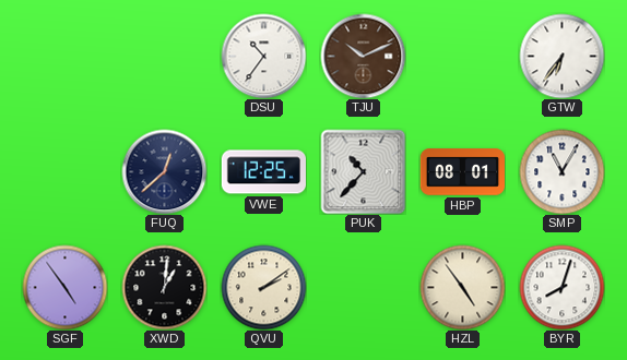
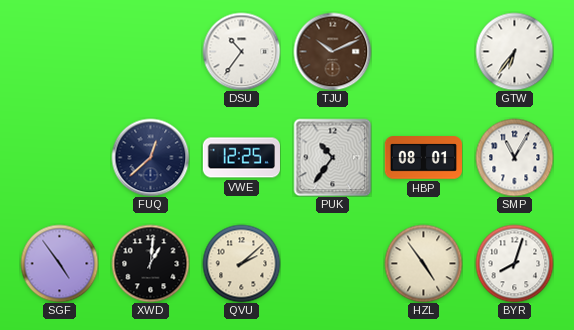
PUK: 10:37 -> 10:36 (332, 157)
QVU: 2:09 -> 2:08 (241, 263)
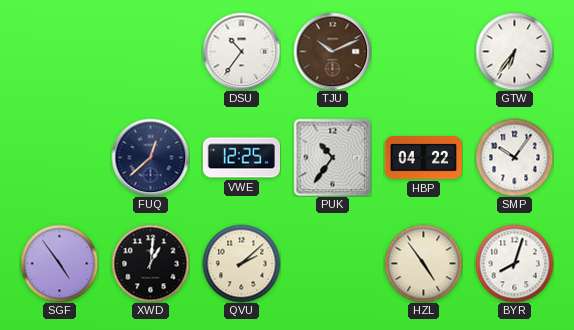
HBP: 08:01 -> 04:22 (423, 158)
SMP: 11:05 -> 10:06 (514, 157)
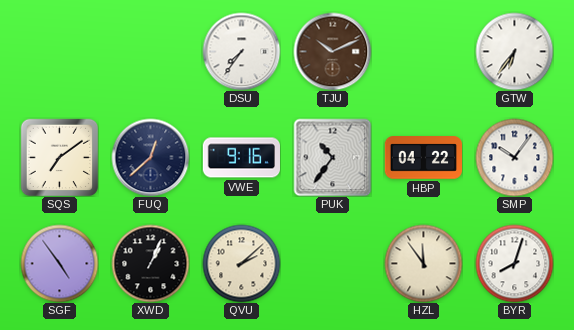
DSU: 10:36 -> 7:36 (241, 51)
SQS: none -> 7:09 (59, 157)
VWE: 12:25 -> 9:16 (241, 158)
XWD: 1:01 -> 1:04 (150, 263)
HZL: 4:54 -> 11:54 (423, 263)
